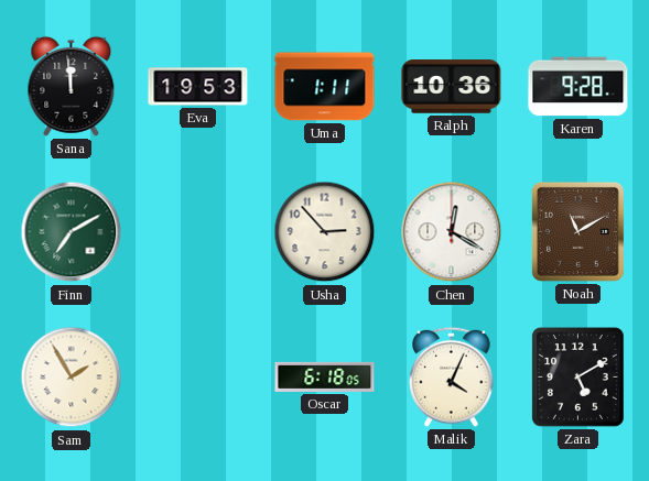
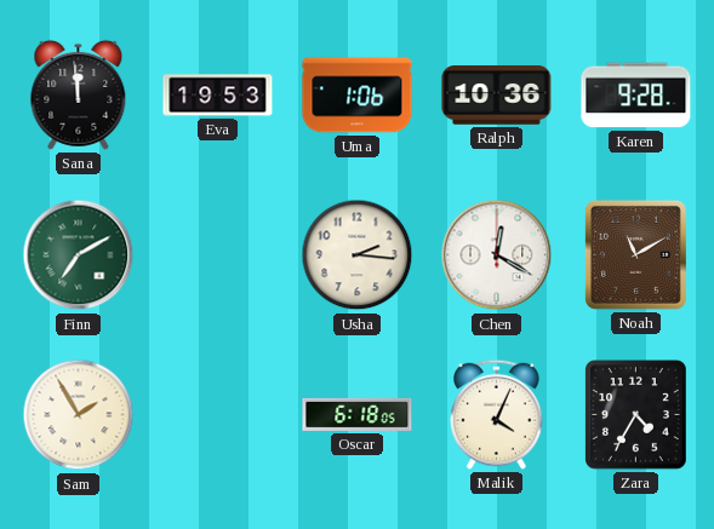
Uma: 1:11 -> 1:06 (358, 96)
Usha: 2:53 -> 2:16 (358, 255)
Zara: 5:10 -> 4:35 (636, 415)
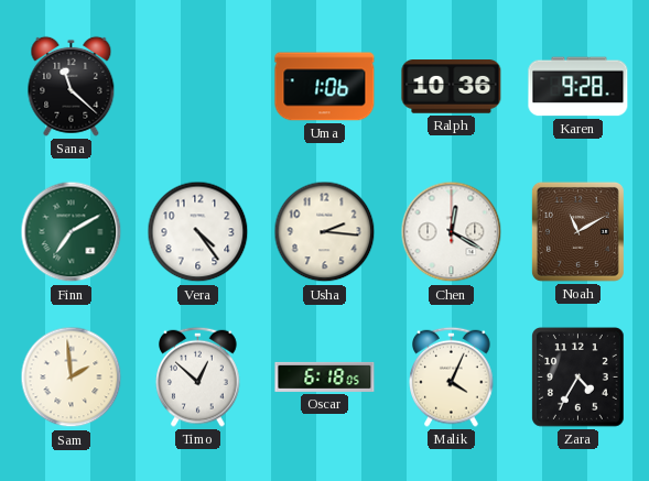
Sana: 11:59 -> 11:22 (72, 86)
Eva: 19:53 -> none (218, 96)
Vera: none -> 4:24 (198, 232)
Sam: 1:55 -> 1:59 (72, 378)
Timo: none -> 12:52 (198, 376)
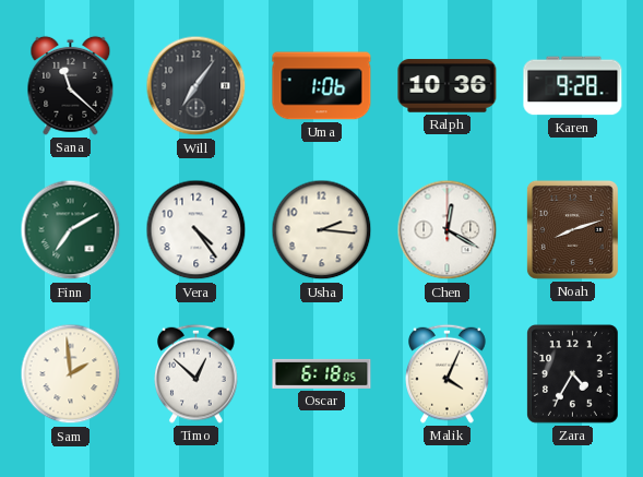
Will: none -> 7:06 (197, 86)
Noah: 11:10 -> 8:12 (572, 229)
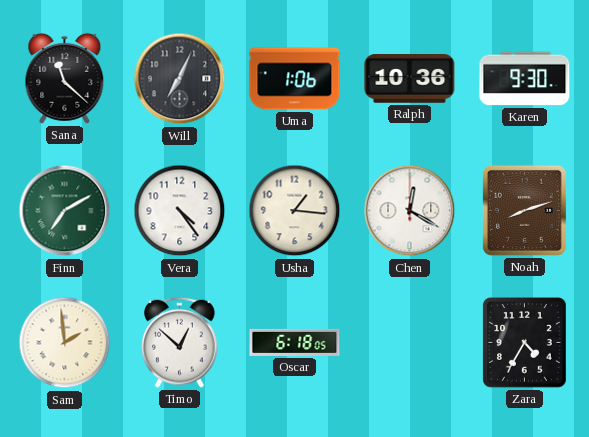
Will: 7:06 -> 7:04 (180, 79)
Karen: 9:28 -> 9:30 (525, 79)
Usha: 2:16 -> 1:16 (295, 211)
Malik: 4:04 -> none (448, 373)
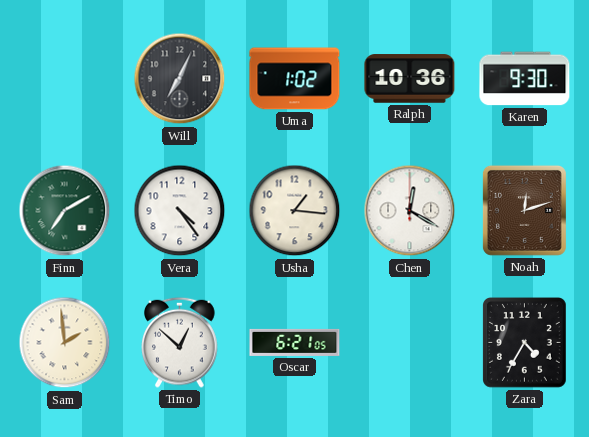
Sana: 11:22 -> none (65, 78)
Uma: 1:06 -> 1:02 (295, 79)
Noah: 8:12 -> 12:12 (524, 210)
Oscar: 6:18 -> 6:21 (295, 342)
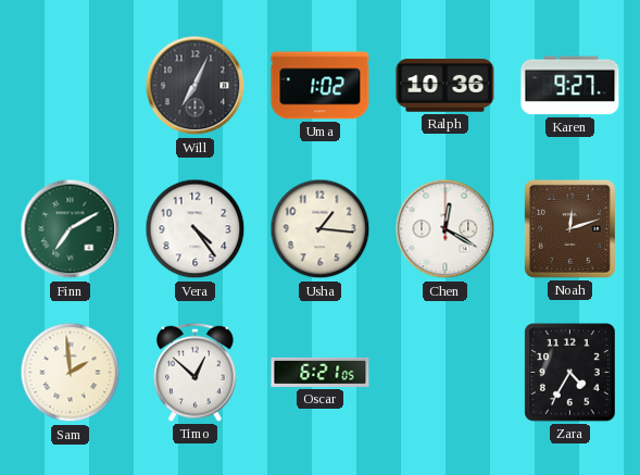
Karen: 9:30 -> 9:27 (570, 86)
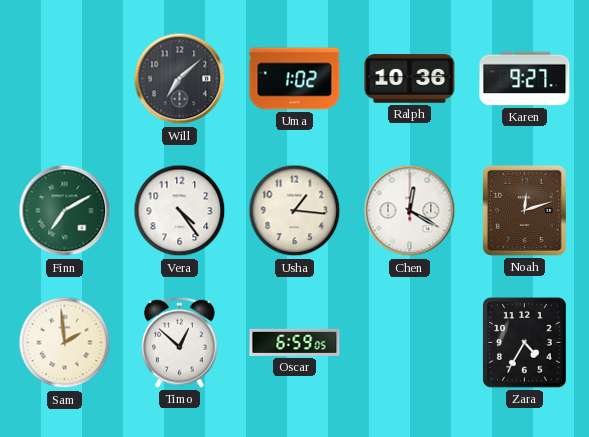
Will: 7:04 -> 7:08 (180, 79)
Oscar: 6:21 -> 6:59 (295, 342)
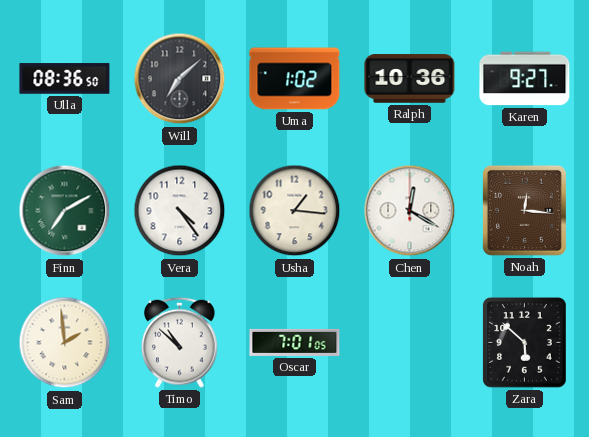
Ulla: none -> 08:36 (65, 79)
Noah: 12:12 -> 12:16 (524, 210)
Timo: 12:52 -> 10:52 (180, 342)
Oscar: 6:59 -> 7:01 (295, 342)
Zara: 4:35 -> 5:52 (525, 343)
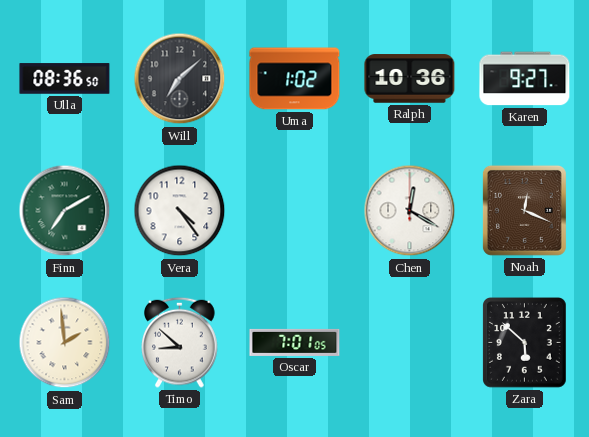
Usha: 1:16 -> none (295, 211)
Noah: 12:16 -> 12:19 (524, 210)
Timo: 10:52 -> 8:52 (180, 342)
